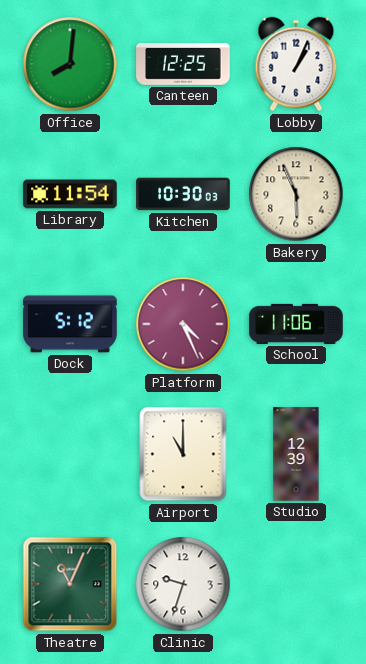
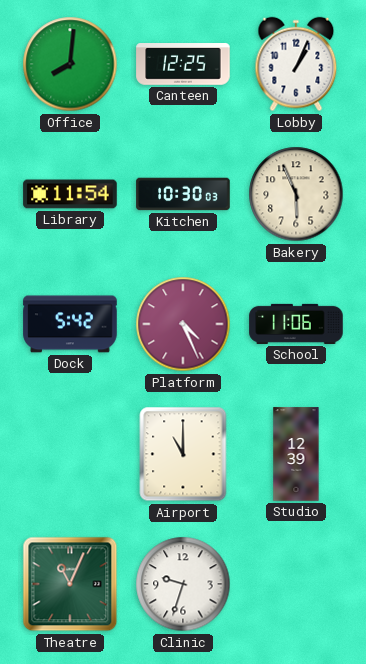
Dock: 5:12 -> 5:42 (70, 324)
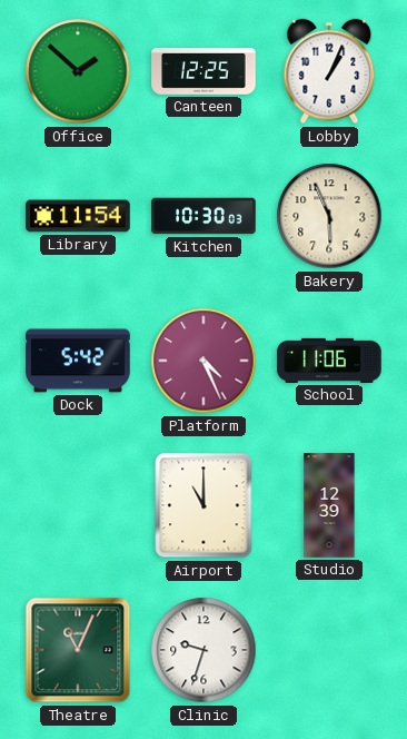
Office: 8:01 -> 1:52 (78, 71)
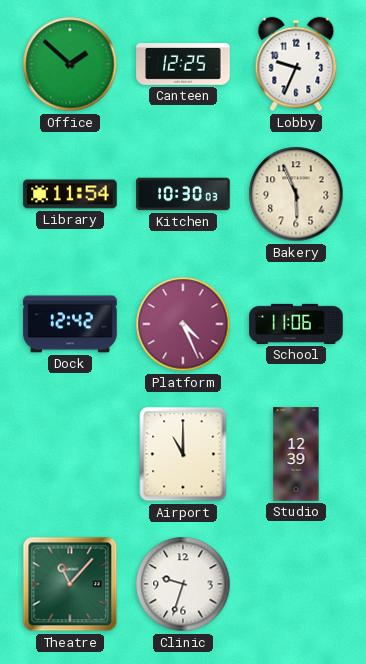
Lobby: 1:04 -> 9:34 (296, 64)
Dock: 5:42 -> 12:42 (70, 324)
Theatre: 11:04 -> 11:07 (70, 584)
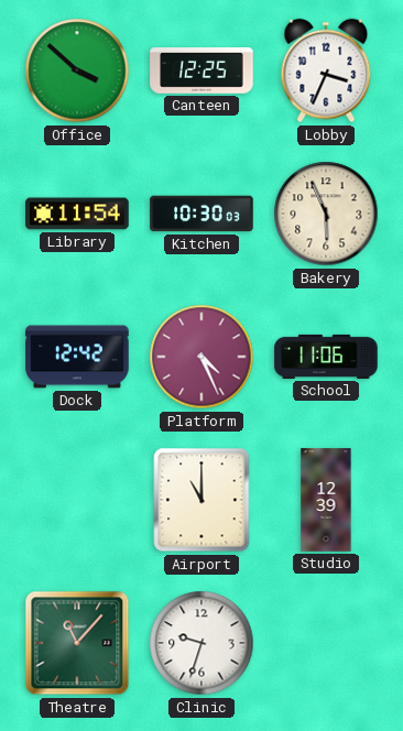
Office: 1:52 -> 3:52 (77, 70)
Lobby: 9:34 -> 3:34 (326, 70)
